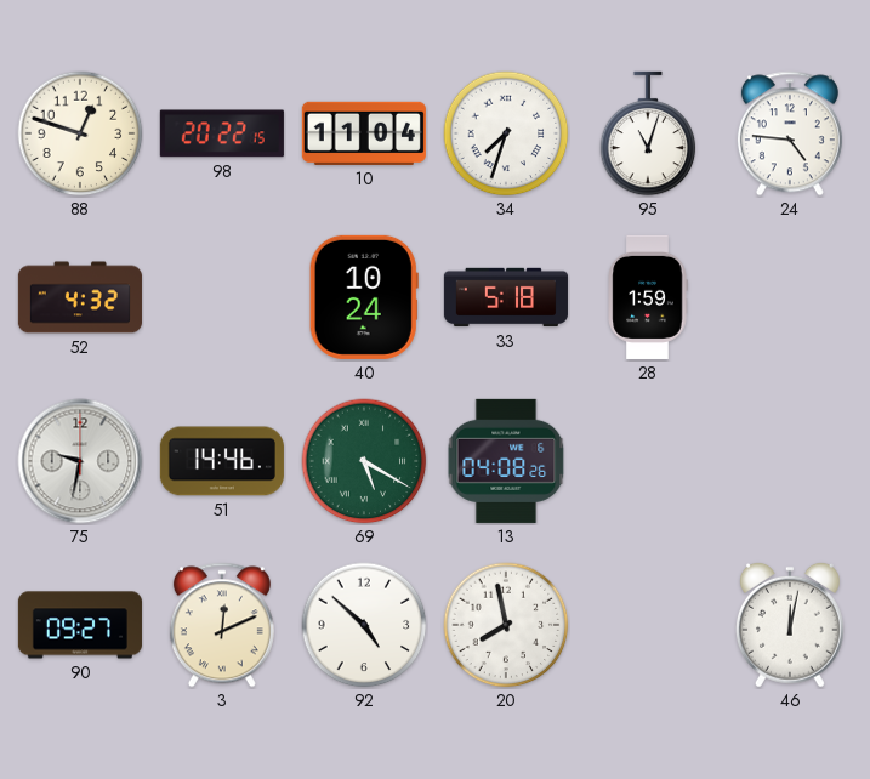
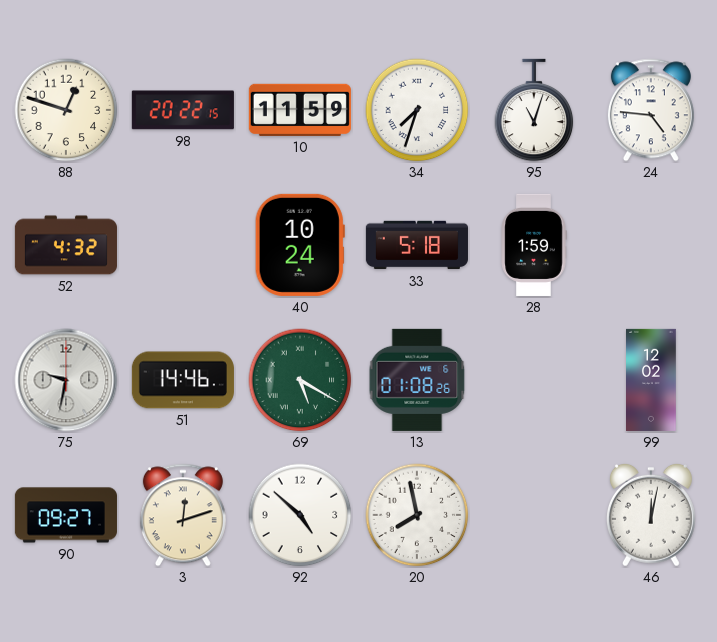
10: 11:04 -> 11:59 (300, 110)
13: 04:08 -> 01:08 (417, 380)
99: none -> 12:02 (651, 380)
3: 12:11 -> 12:12 (183, 515)
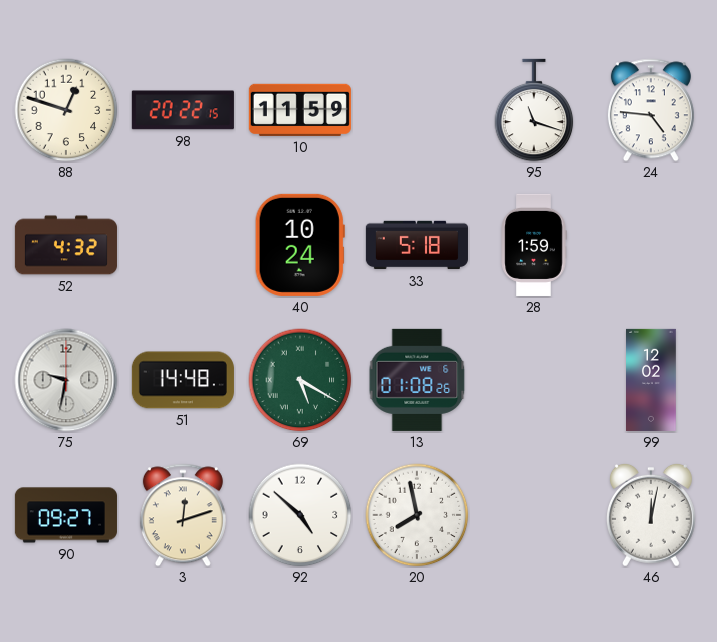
34: 7:33 -> none (417, 110)
95: 11:03 -> 11:18 (534, 110)
51: 14:46 -> 14:48 (183, 380)
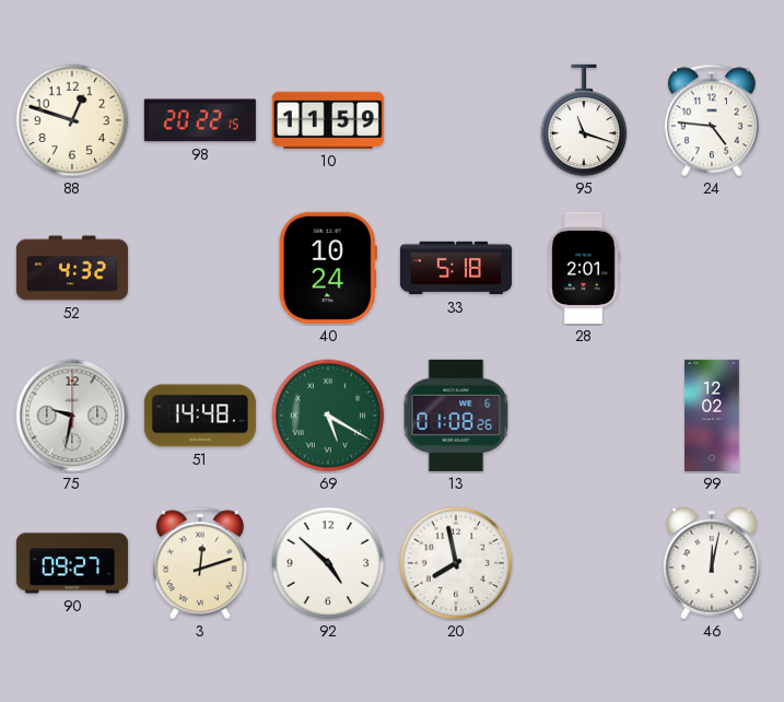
28: 1:59 -> 2:01 (584, 268)
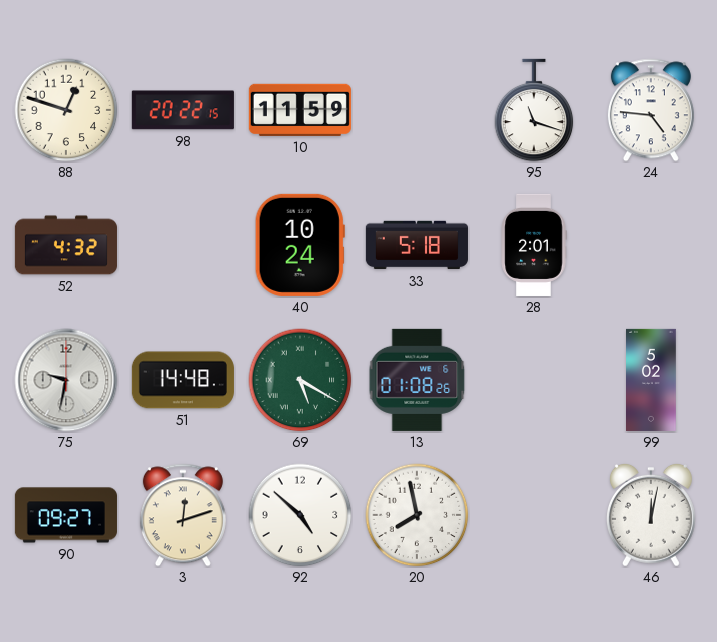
99: 12:02 -> 5:02 (651, 380)
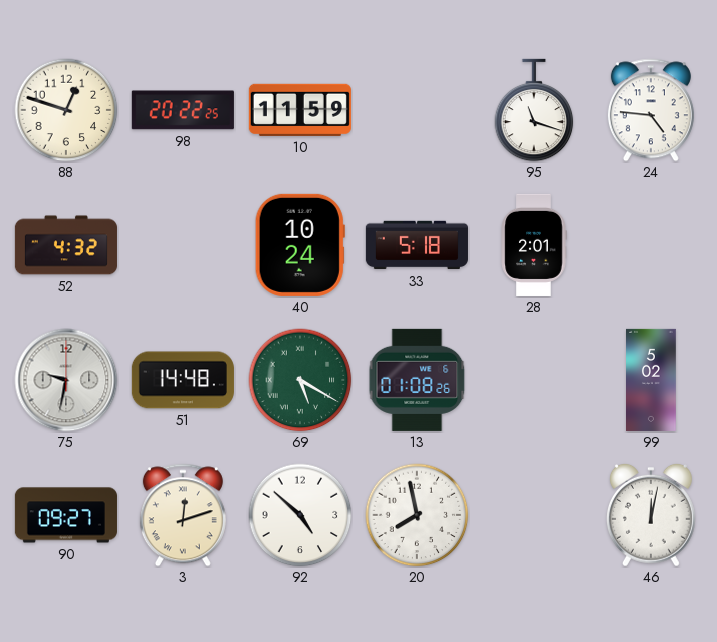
98: 20:22:15 -> 20:22:25 (183, 110)
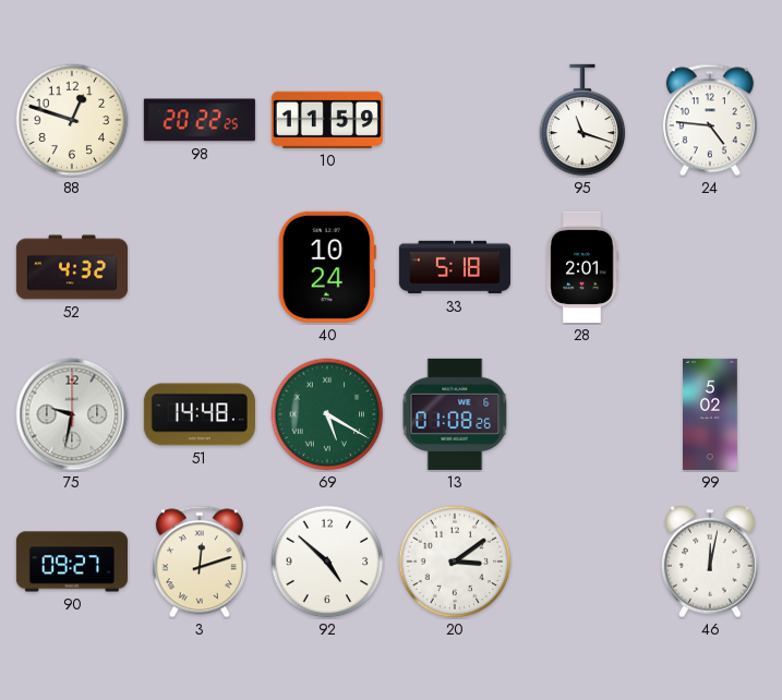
20: 7:58 -> 3:09 (455, 562)
